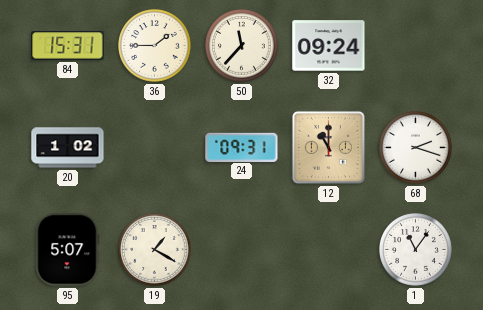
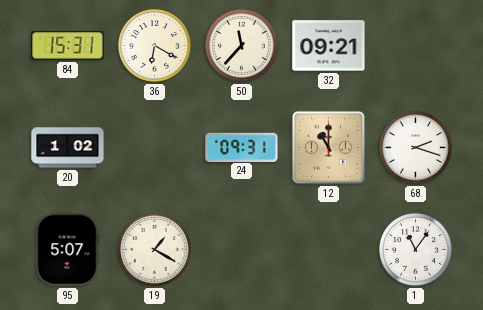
36: 1:45 -> 6:20 (155, 46)
32: 09:24 -> 09:21 (329, 46)
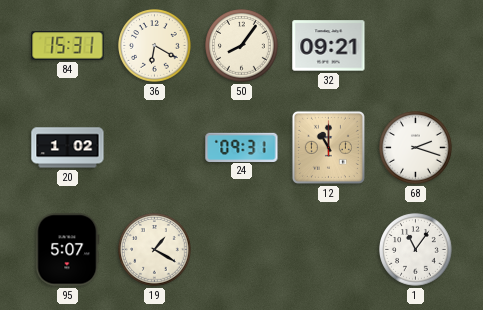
50: 11:37 -> 8:06 (242, 46)
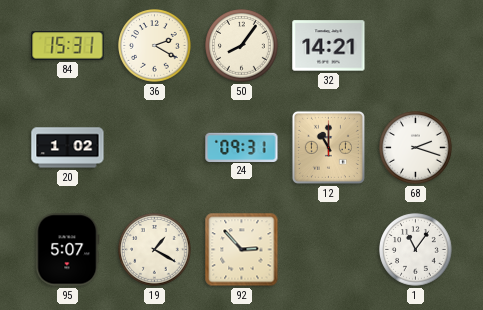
36: 6:20 -> 2:20 (155, 46)
32: 09:21 -> 14:21 (329, 46)
92: none -> 2:53 (242, 250)
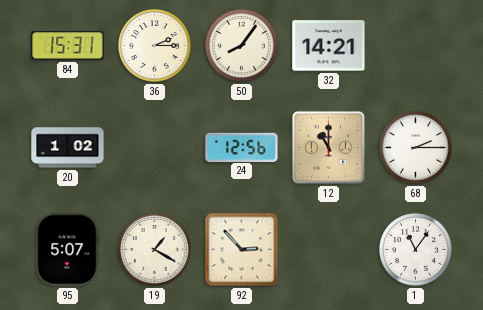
36: 2:20 -> 2:15 (155, 46)
24: 09:31 -> 12:56 (242, 147)
68: 2:18 -> 2:15 (416, 148)
